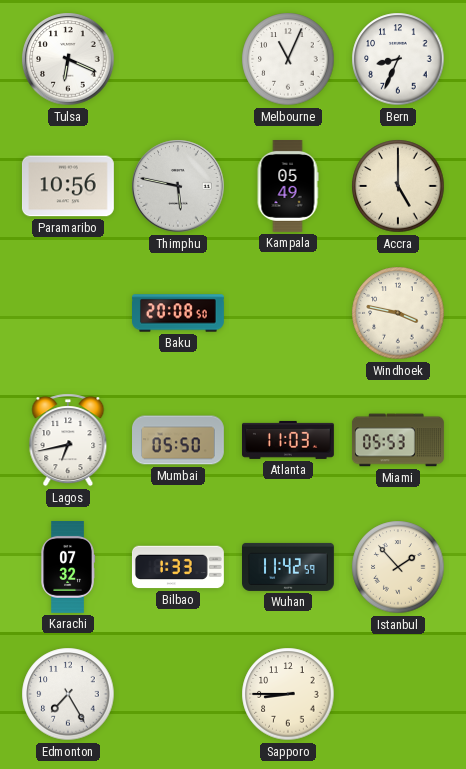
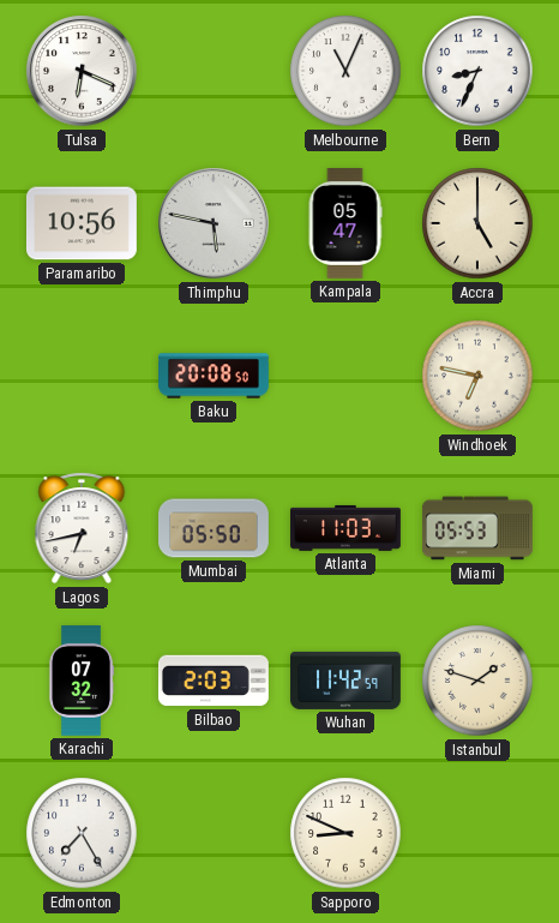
Kampala: 05:49 -> 05:47 (345, 224)
Windhoek: 3:47 -> 6:47 (477, 376)
Bilbao: 1:33 -> 2:03 (214, 681)
Istanbul: 1:53 -> 1:48 (477, 681)
Sapporo: 8:45 -> 8:49 (345, 833)
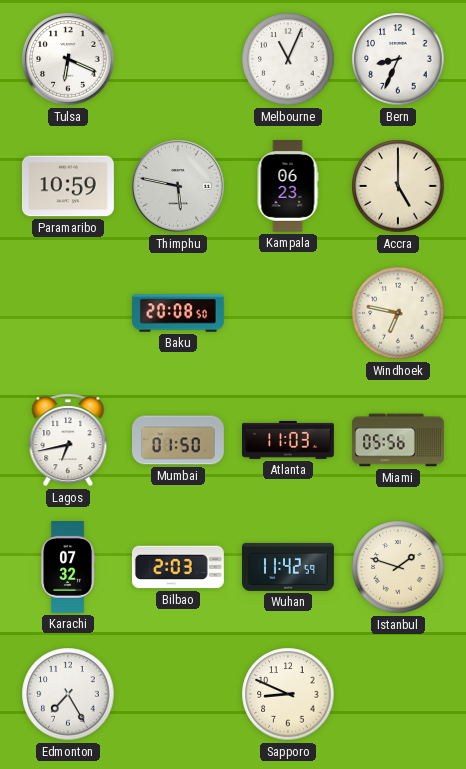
Paramaribo: 10:56 -> 10:59 (68, 186)
Kampala: 05:47 -> 06:23 (288, 187)
Mumbai: 05:50 -> 01:50 (179, 440)
Miami: 05:53 -> 05:56 (398, 440)
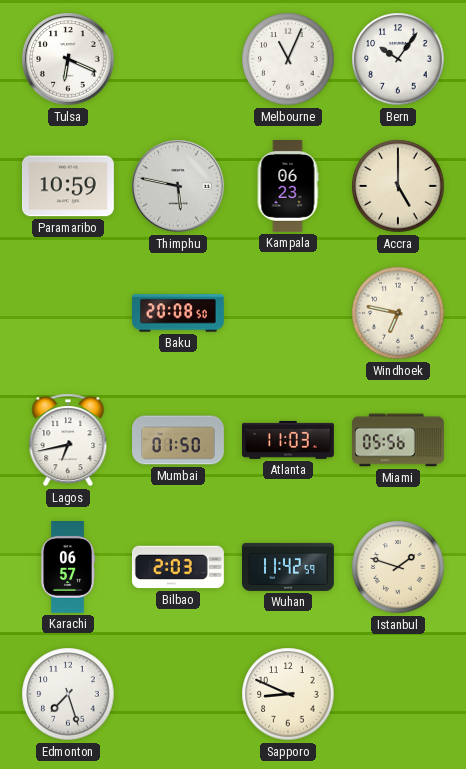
Bern: 8:34 -> 10:06 (398, 59)
Karachi: 07:32 -> 06:57 (68, 568)
Edmonton: 7:25 -> 7:27 (68, 694)
